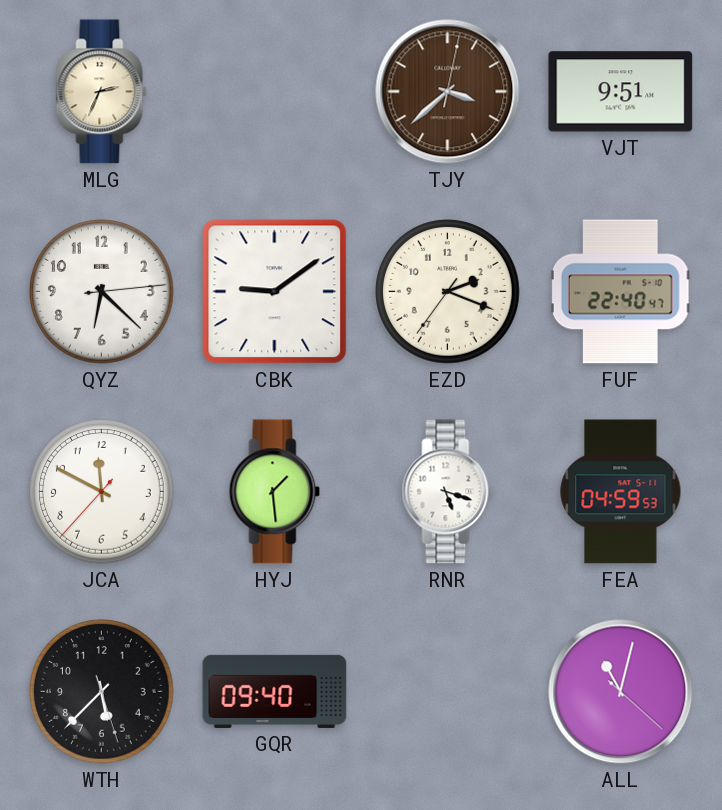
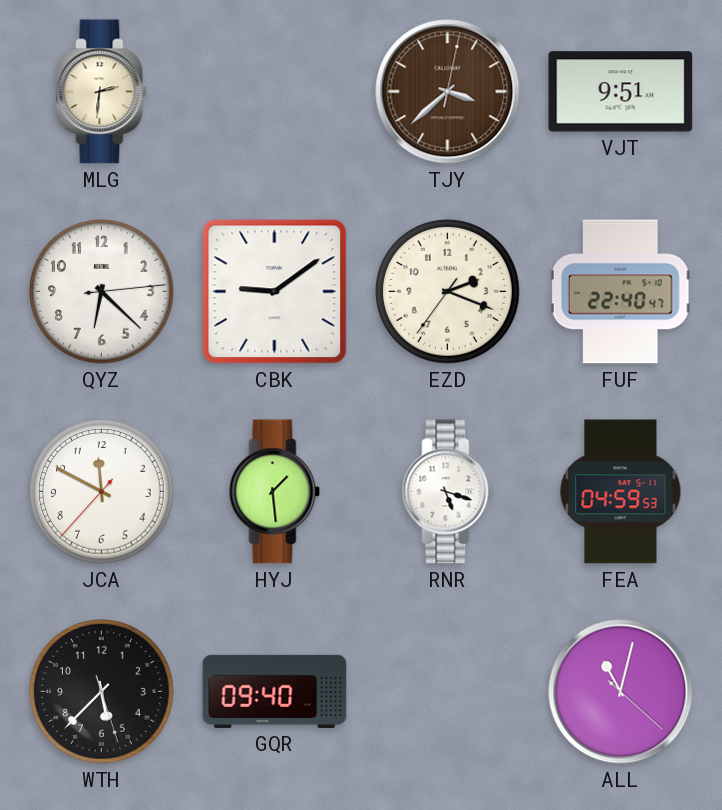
MLG: 2:34 -> 2:31 (102, 92)
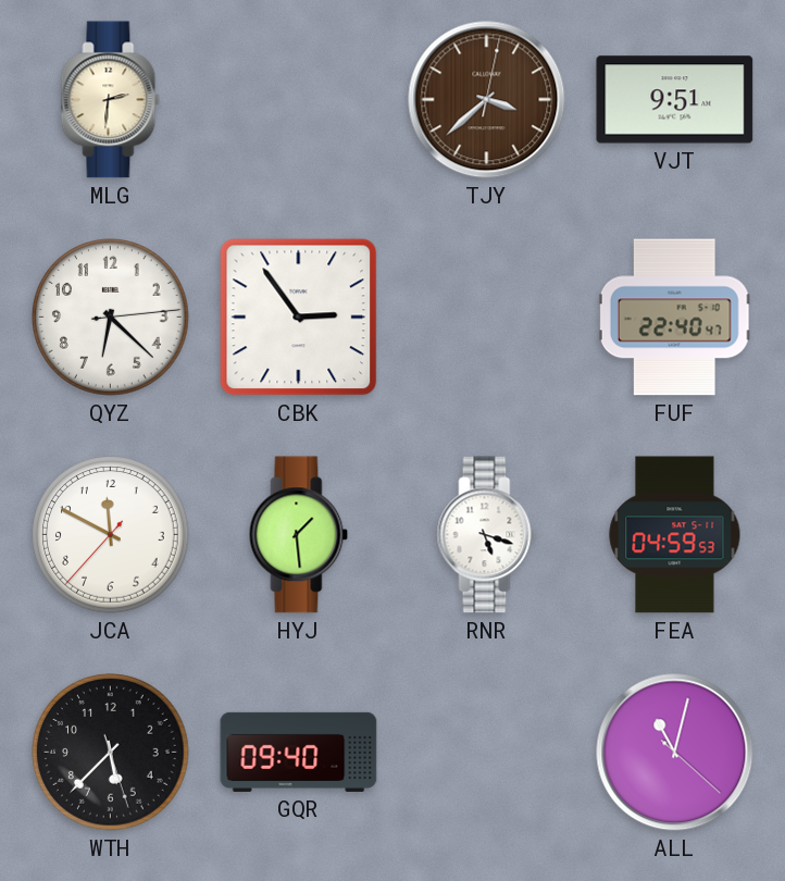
CBK: 9:09 -> 2:54 (299, 318)
EZD: 2:18 -> none (448, 292)
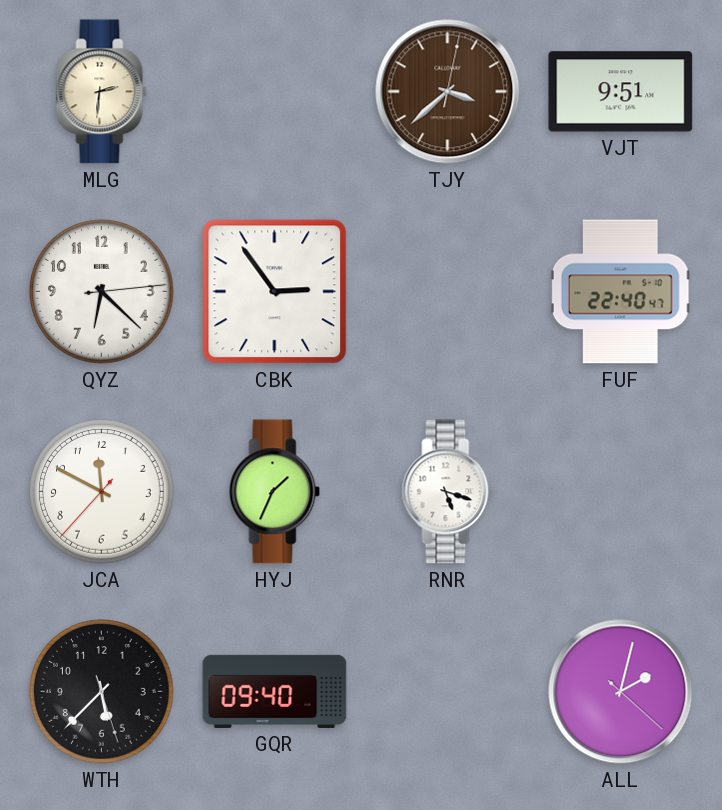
HYJ: 1:29 -> 1:34 (275, 492)
FEA: 04:59 -> none (675, 535)
ALL: 11:02 -> 2:02 (621, 692)
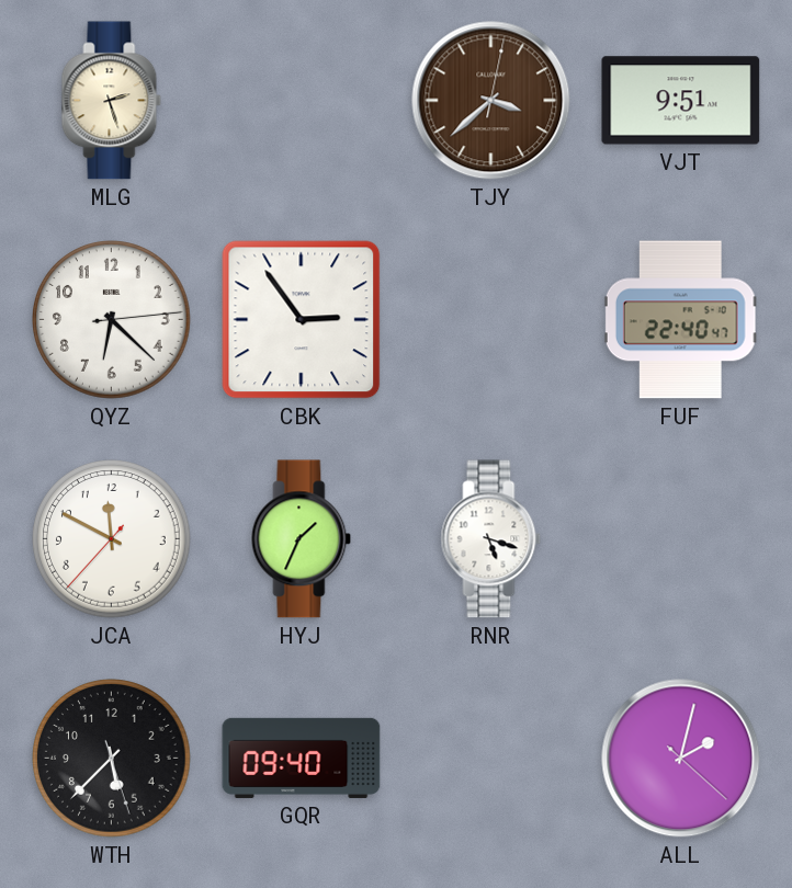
MLG: 2:31 -> 2:27 (112, 101)
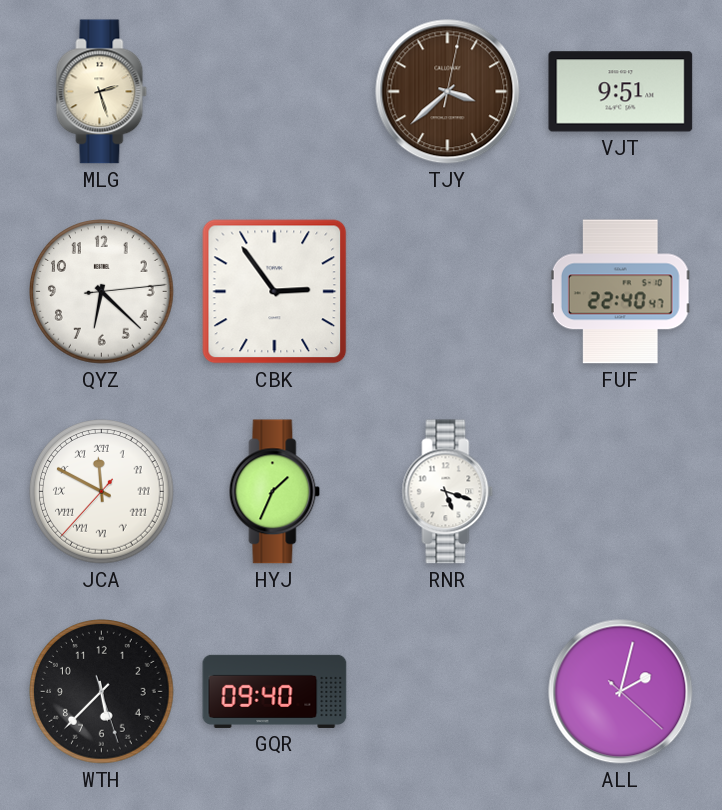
JCA numerals: Arabic -> Roman (102, 492)
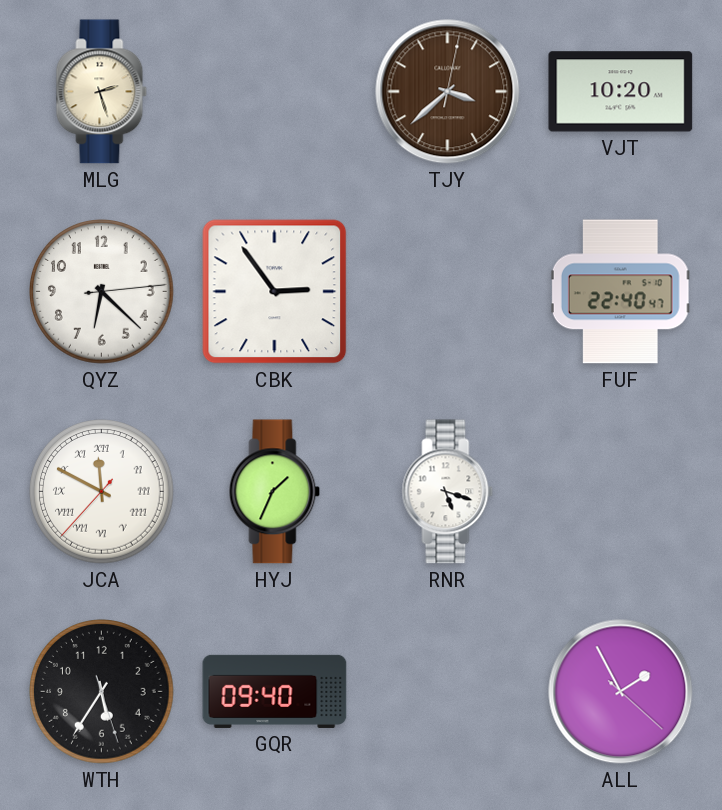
VJT: 9:51 -> 10:20 (621, 92)
WTH: 5:37 -> 5:35 (102, 692)
ALL: 2:02 -> 1:55 (621, 692)
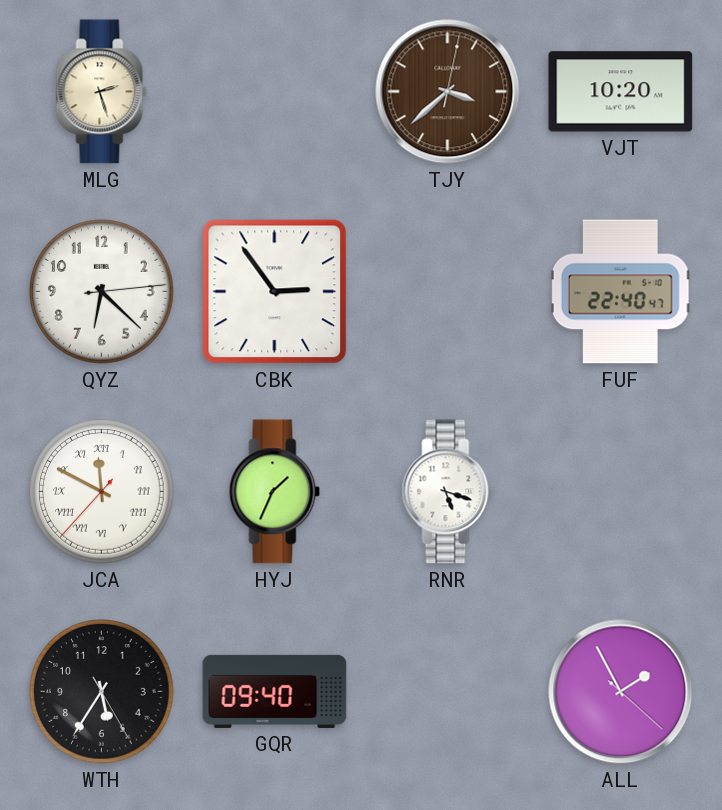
WTH: 5:35:27 -> 5:35:25 (102, 692)
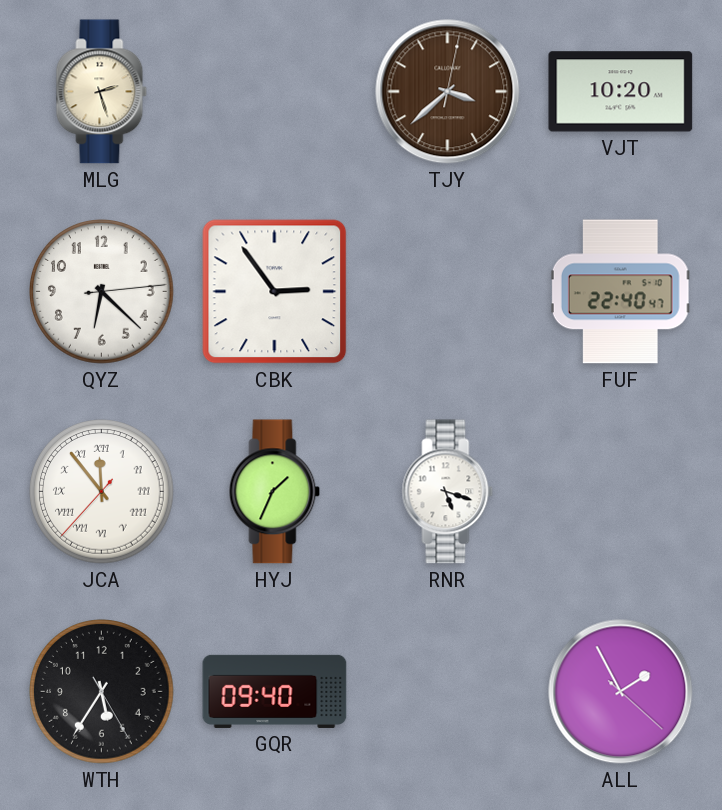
JCA: 11:49 -> 11:53 (102, 492)
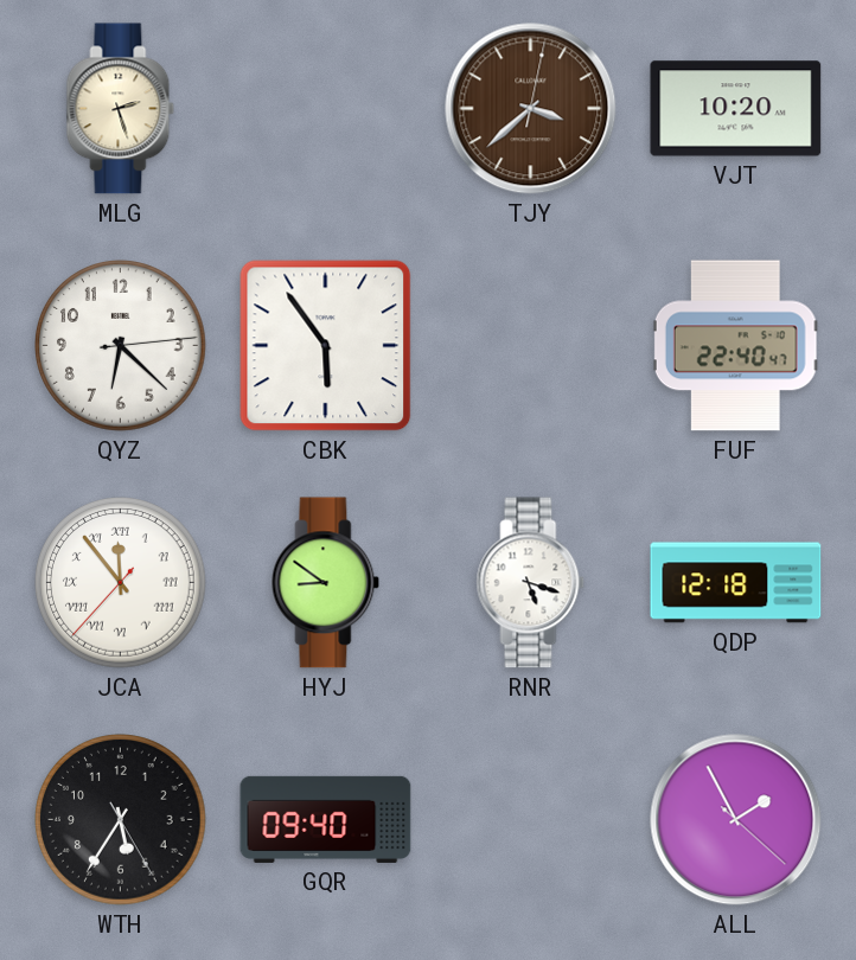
CBK: 2:54 -> 5:54 (326, 346)
HYJ: 1:34 -> 8:51 (326, 583)
QDP: none -> 12:18 (736, 583)
